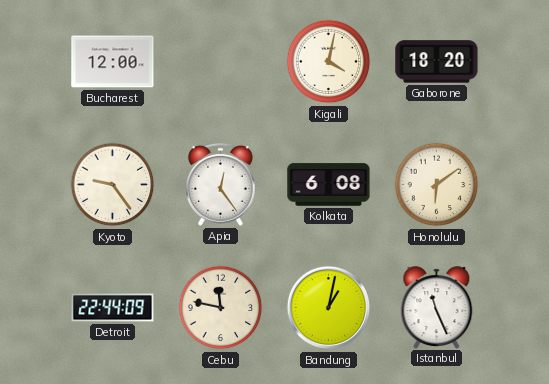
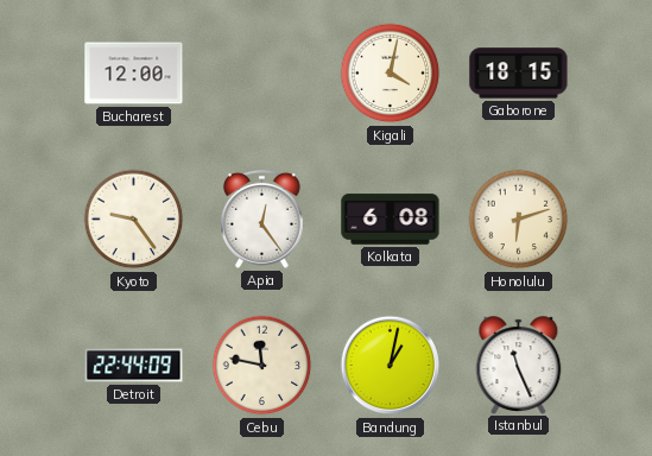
Gaborone: 18:20 -> 18:15 (519, 74)
Honolulu: 6:09 -> 6:12 (519, 220)
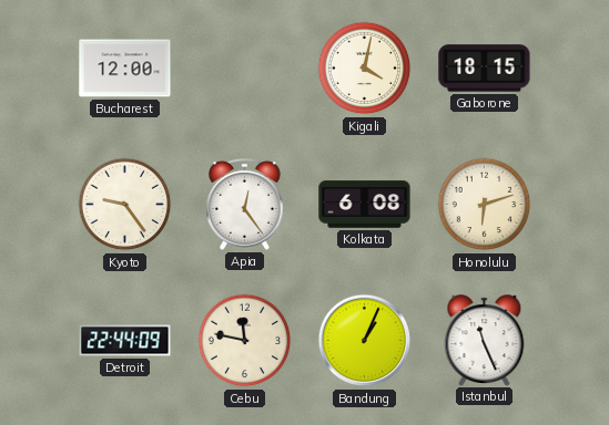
Bandung: 1:02 -> 1:04 (365, 341)
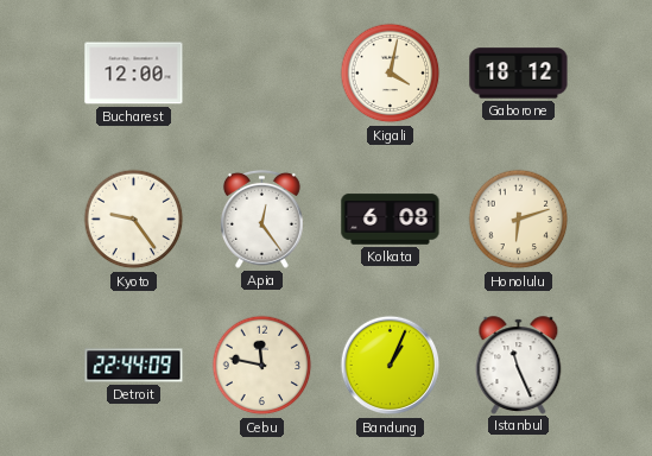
Gaborone: 18:15 -> 18:12 (519, 74)
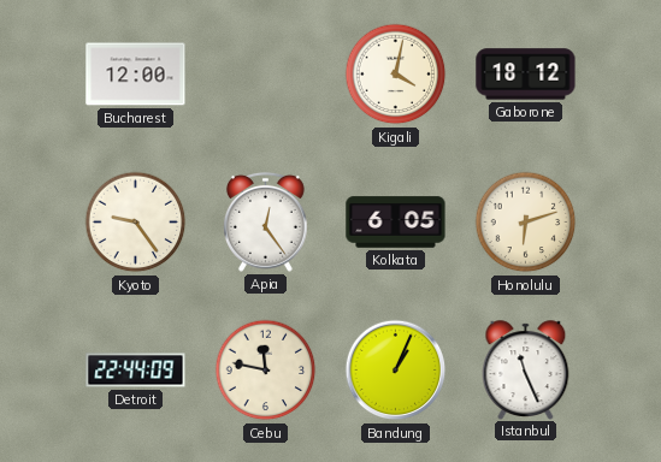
Kolkata: 6:08 -> 6:05 (396, 223)
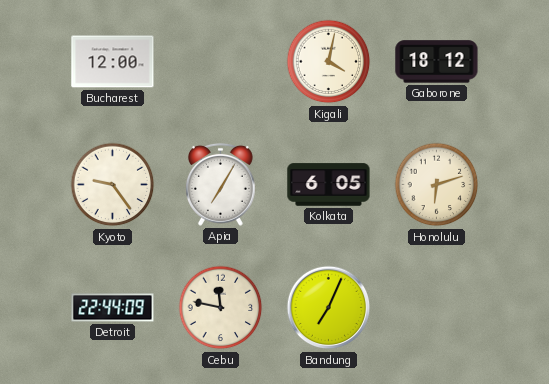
Apia: 12:24 -> 7:05 (220, 184)
Bandung: 1:04 -> 7:04 (329, 308)
Istanbul: 11:26 -> none (526, 369)
